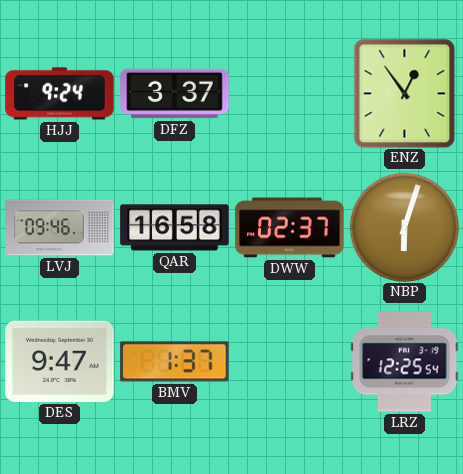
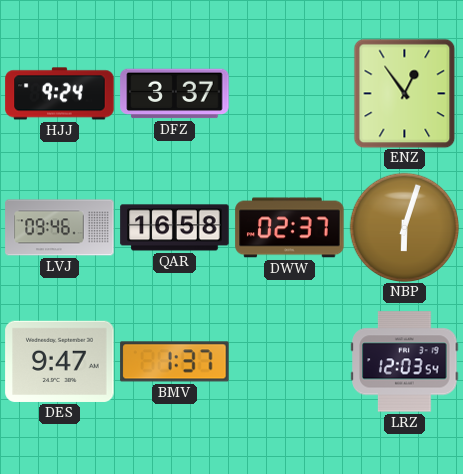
LRZ: 12:25 -> 12:03 (405, 362)
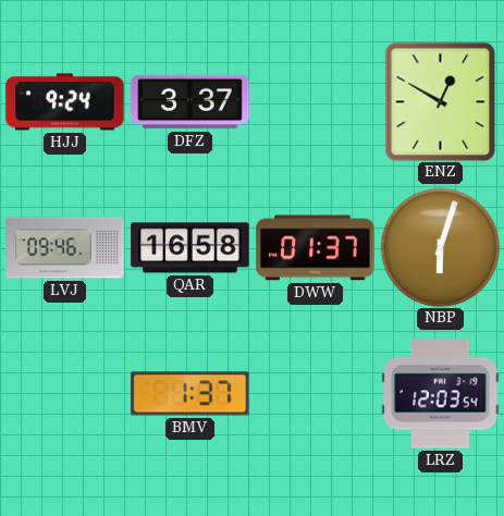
ENZ: 12:54 -> 12:50 (441, 101)
DWW: 02:37 -> 01:37 (316, 248)
DES: 9:47 -> none (60, 361)
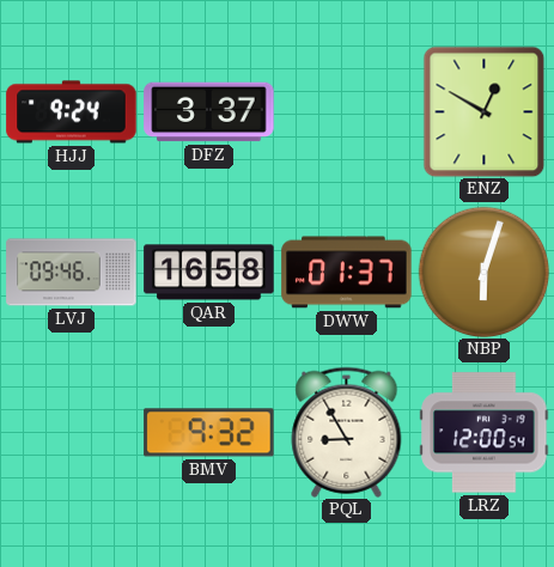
BMV: 1:37 -> 9:32 (209, 433)
PQL: none -> 8:55 (347, 432)
LRZ: 12:03 -> 12:00 (485, 433)
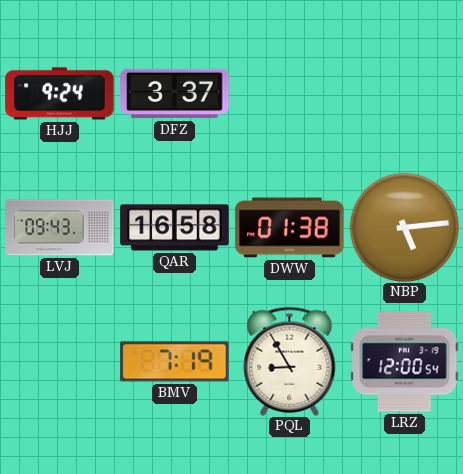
ENZ: 12:50 -> none (485, 111)
LVJ: 09:46 -> 09:43 (60, 228)
DWW: 01:37 -> 01:38 (290, 228)
NBP: 6:03 -> 5:14 (404, 227)
BMV: 9:32 -> 7:19 (175, 362)
